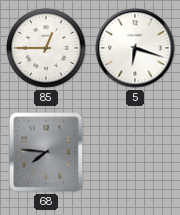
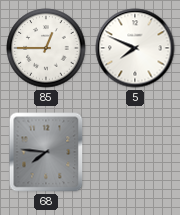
5: 6:18 -> 7:49 (135, 48)
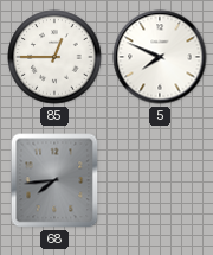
68: 7:46 -> 7:44 (54, 180)
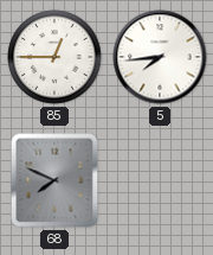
5: 7:49 -> 7:44 (160, 57)
68: 7:44 -> 7:49 (54, 180)
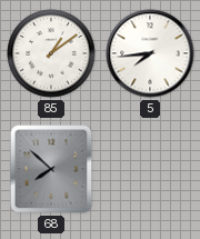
85: 12:45 -> 1:09 (51, 53)
68: 7:49 -> 7:52 (51, 169)
